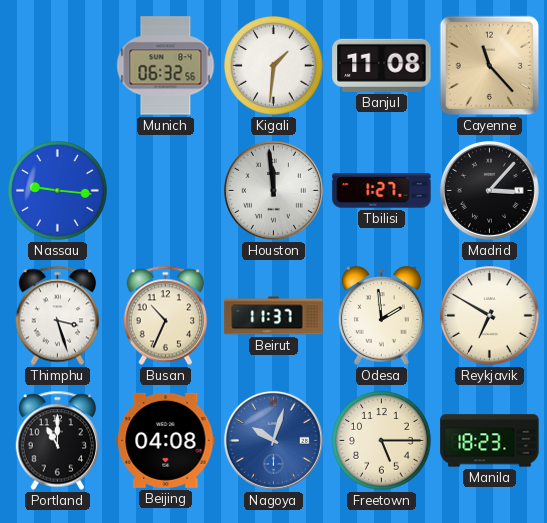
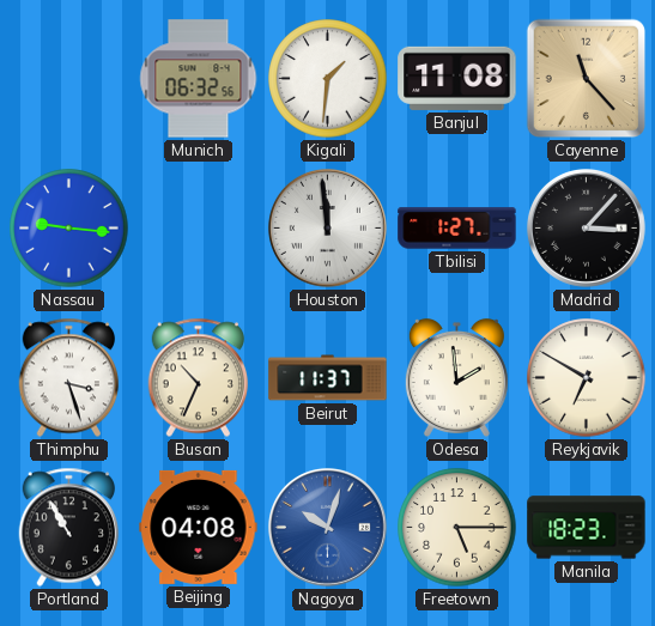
Portland: 11:00 -> 10:55 (69, 528)
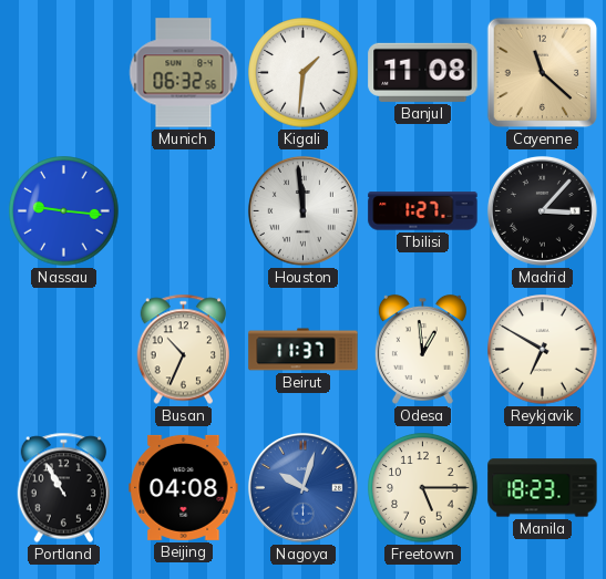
Cayenne: 11:23 -> 11:22 (543, 73)
Thimphu: 3:27 -> none (69, 378)
Odesa: 1:59 -> 12:59 (422, 349)
